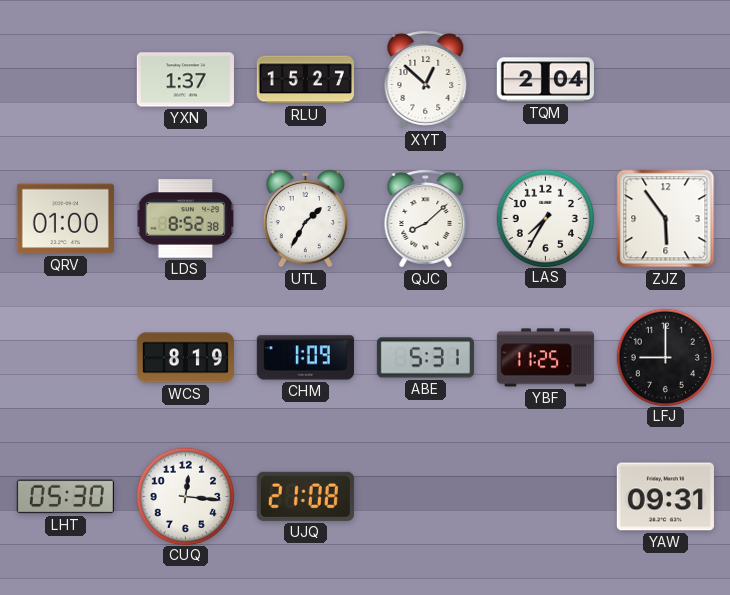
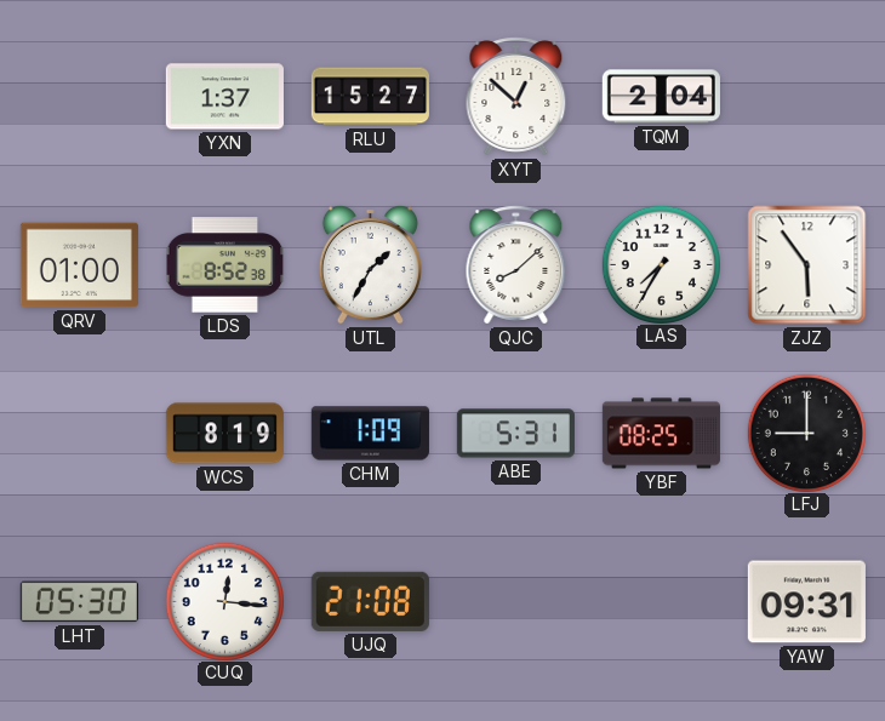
YBF: 11:25 -> 08:25 (661, 434)
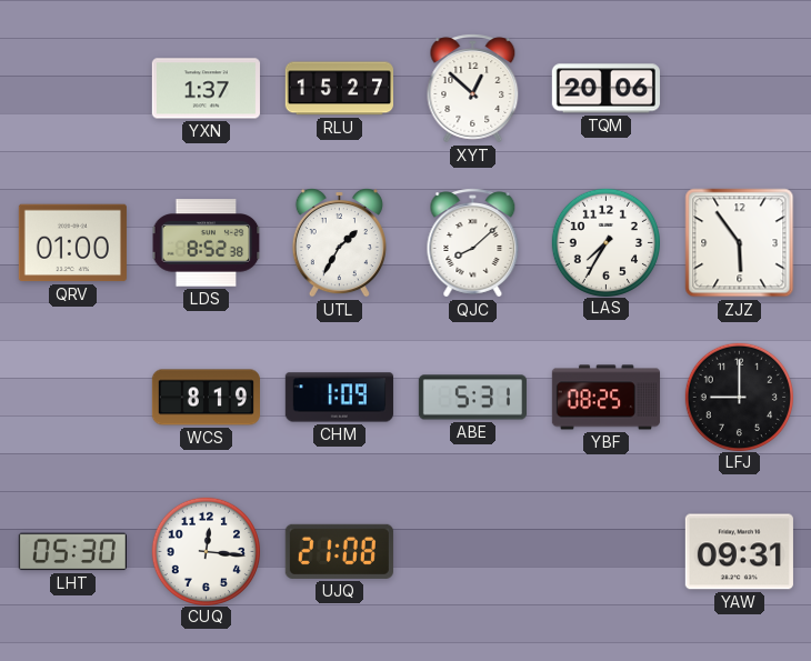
TQM: 2:04 -> 20:06 (605, 89)
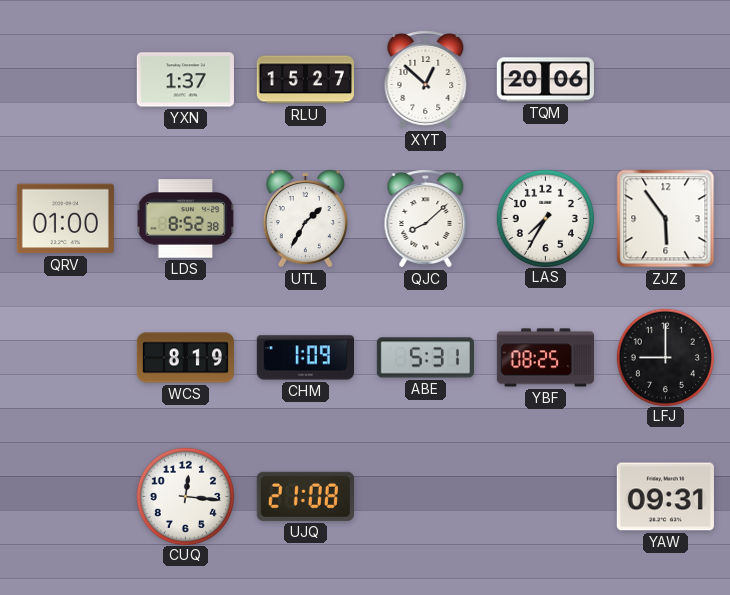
LHT: 05:30 -> none (72, 552)
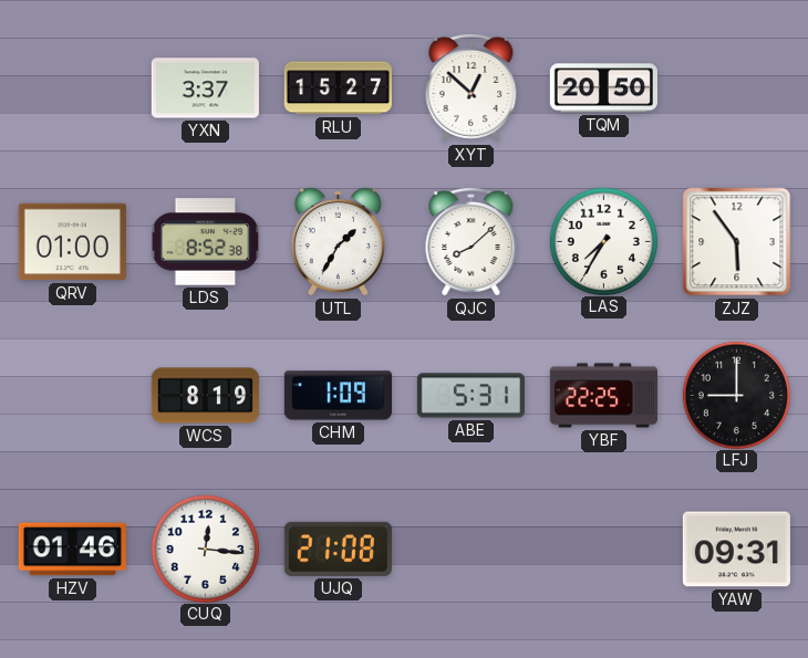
YXN: 1:37 -> 3:37 (205, 88)
TQM: 20:06 -> 20:50 (603, 88)
YBF: 08:25 -> 22:25 (603, 396)
HZV: none -> 01:46 (72, 550)
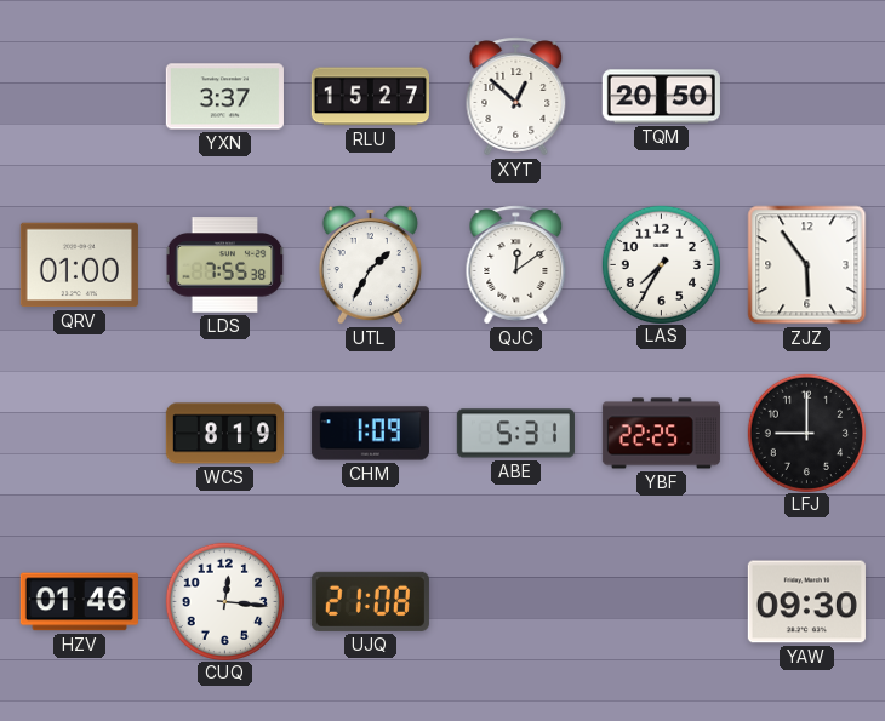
LDS: 8:52 -> 7:55 (225, 265)
QJC: 8:08 -> 12:09 (516, 265)
YAW: 09:31 -> 09:30 (806, 602)
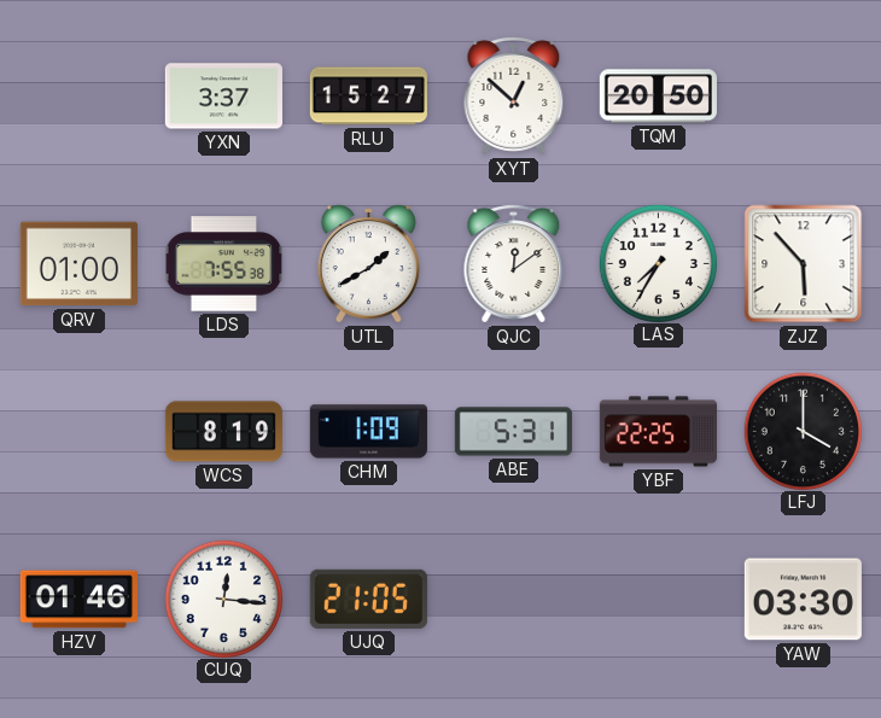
UTL: 1:35 -> 1:40 (368, 263)
ZJZ: 5:54 -> 5:53 (804, 264)
LFJ: 9:00 -> 4:00 (803, 431)
UJQ: 21:08 -> 21:05 (368, 599)
YAW: 09:30 -> 03:30 (803, 600)
